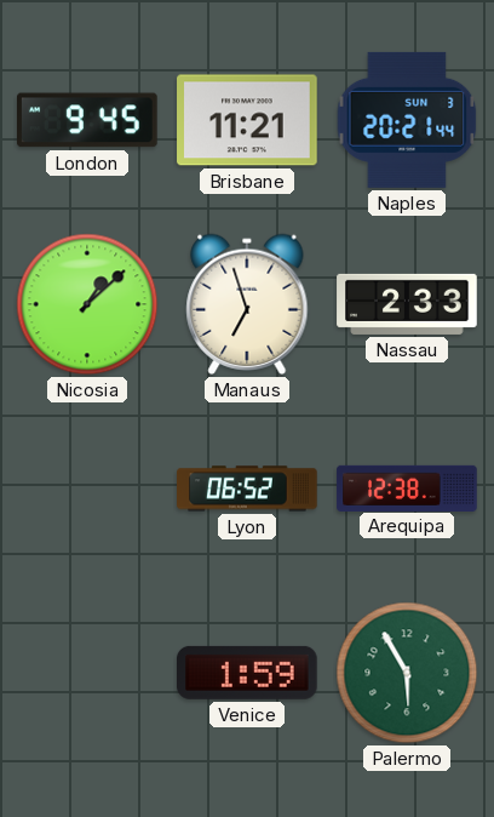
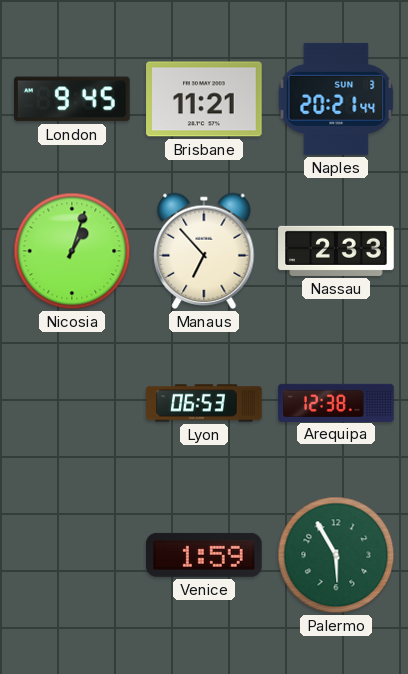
Nicosia: 1:08 -> 1:03 (72, 251)
Manaus: 6:57 -> 6:53 (204, 251)
Lyon: 06:52 -> 06:53 (204, 403)
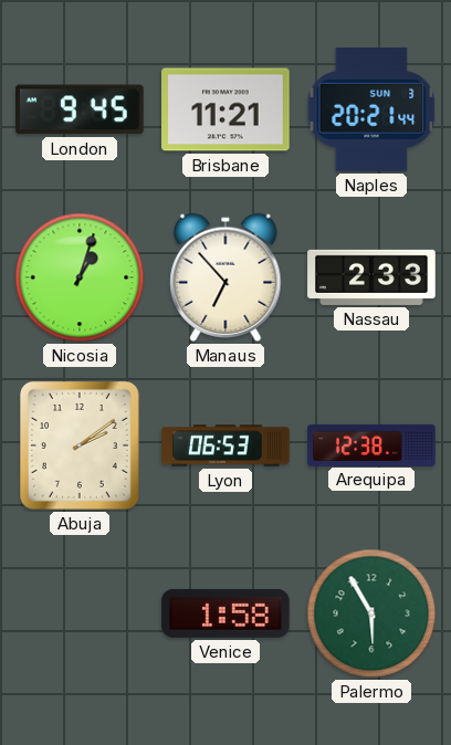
Abuja: none -> 2:09 (80, 447)
Venice: 1:59 -> 1:58 (227, 613)
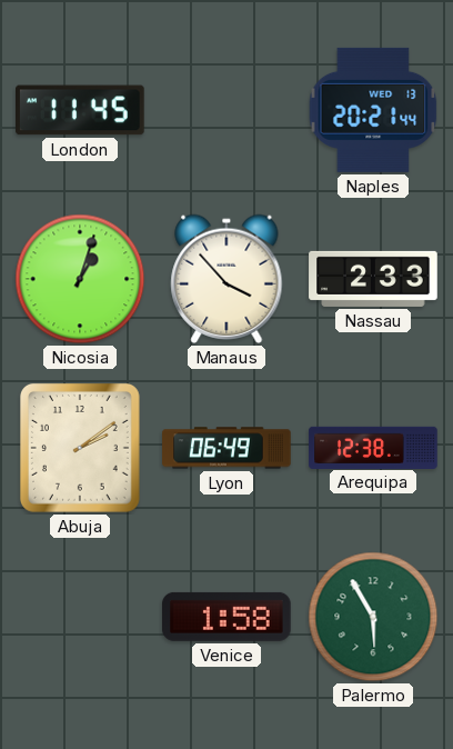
London: 9:45 -> 11:45 (81, 110)
Brisbane: 11:21 -> none (225, 109)
Naples date: SUN 3 -> WED 13 (373, 110)
Manaus: 6:53 -> 3:53 (226, 279)
Lyon: 06:53 -> 06:49 (226, 448)
